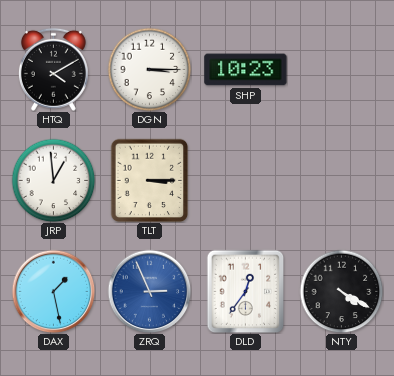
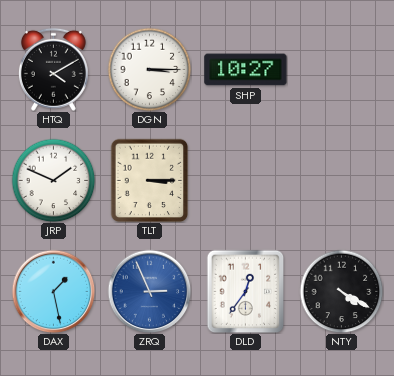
SHP: 10:23 -> 10:27 (246, 70)
JRP: 12:59 -> 1:49 (53, 180)
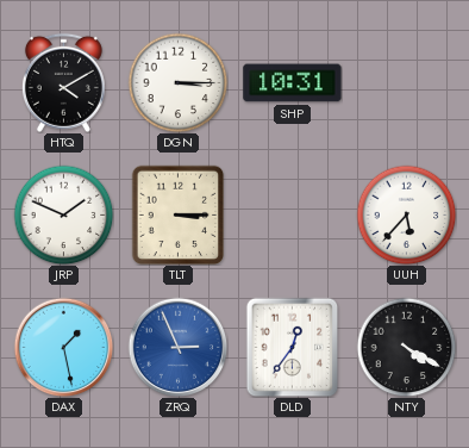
SHP: 10:27 -> 10:31 (293, 83)
UUH: none -> 5:37 (406, 214)
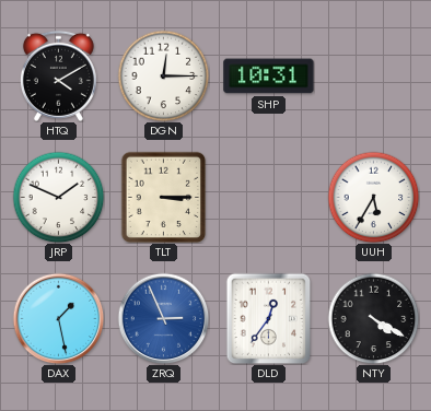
DGN: 3:15 -> 12:15 (163, 75)
UUH: 5:37 -> 5:35 (373, 197)
